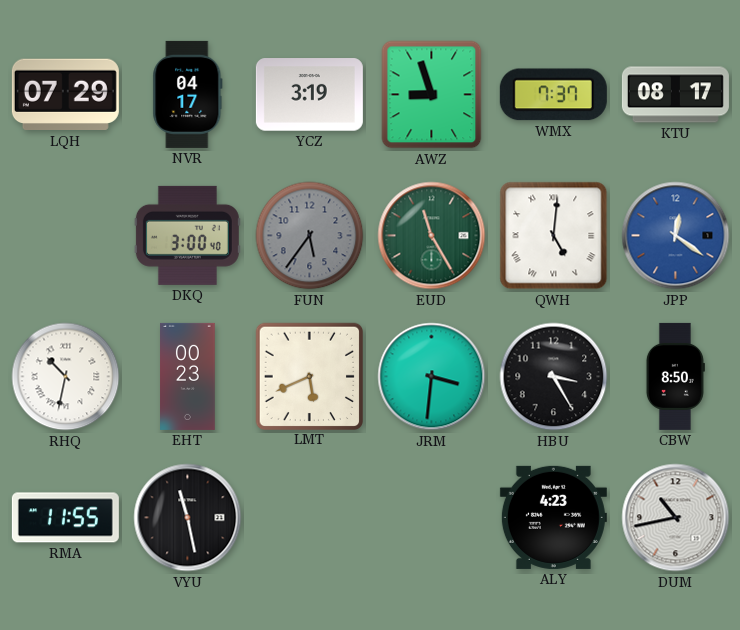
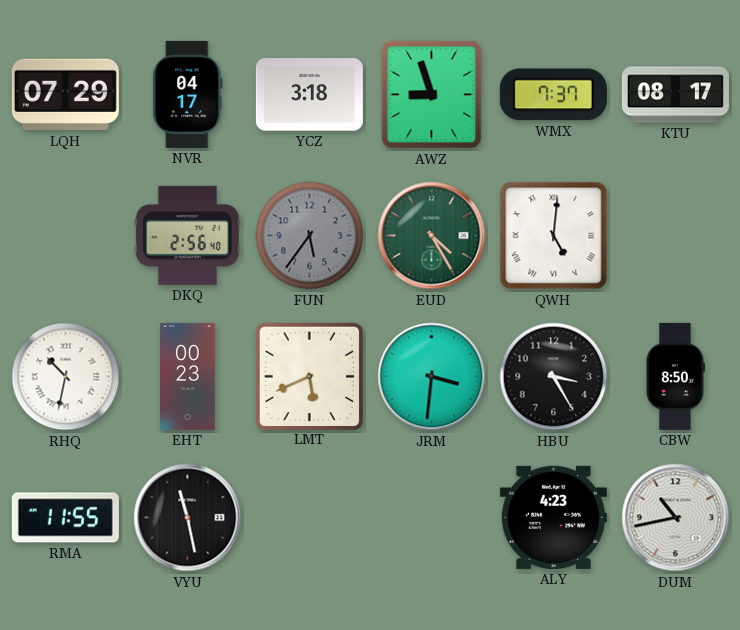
YCZ: 3:19 -> 3:18 (309, 95)
DKQ: 3:00 -> 2:56 (187, 235)
EUD: 11:25 -> 4:25 (432, 236)
JPP: 12:21 -> none (676, 236)
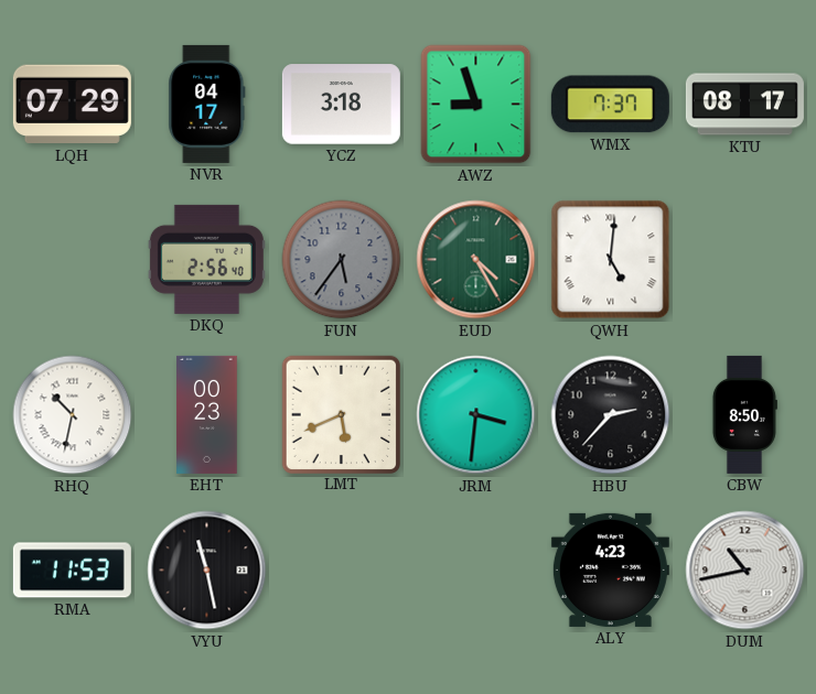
HBU: 3:25 -> 2:37 (611, 415)
RMA: 11:55 -> 11:53 (72, 571)
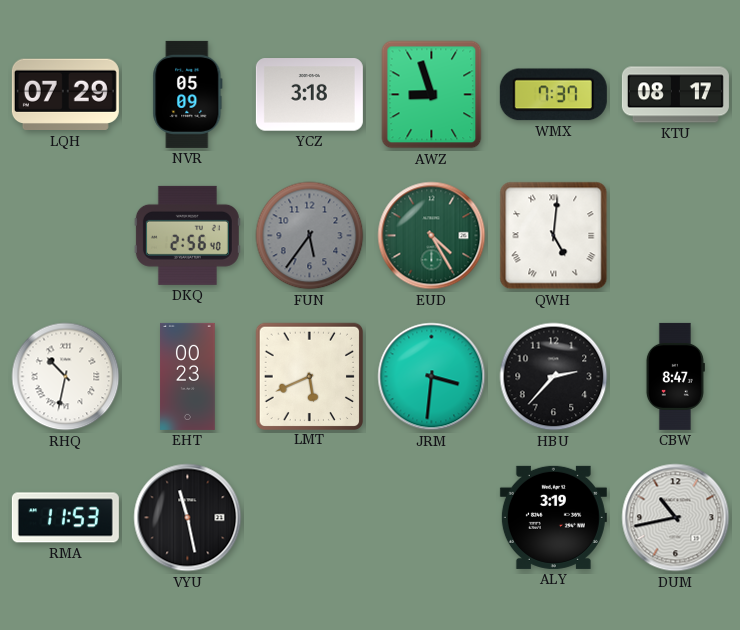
NVR: 04:17 -> 05:09 (188, 94)
CBW: 8:50 -> 8:47 (675, 376)
ALY: 4:23 -> 3:19 (553, 517)
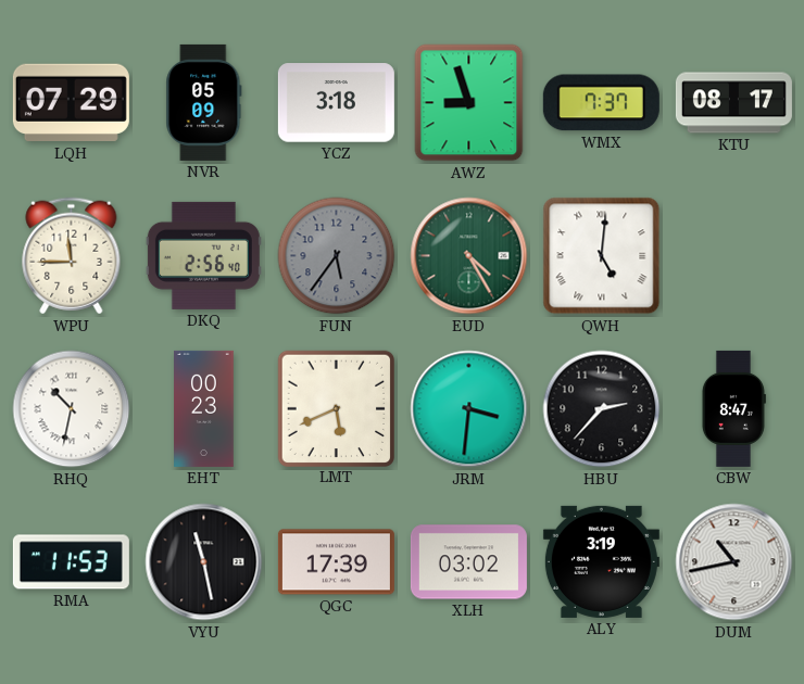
WPU: none -> 11:45 (72, 256)
QGC: none -> 17:39 (336, 562)
XLH: none -> 03:02 (468, 562)
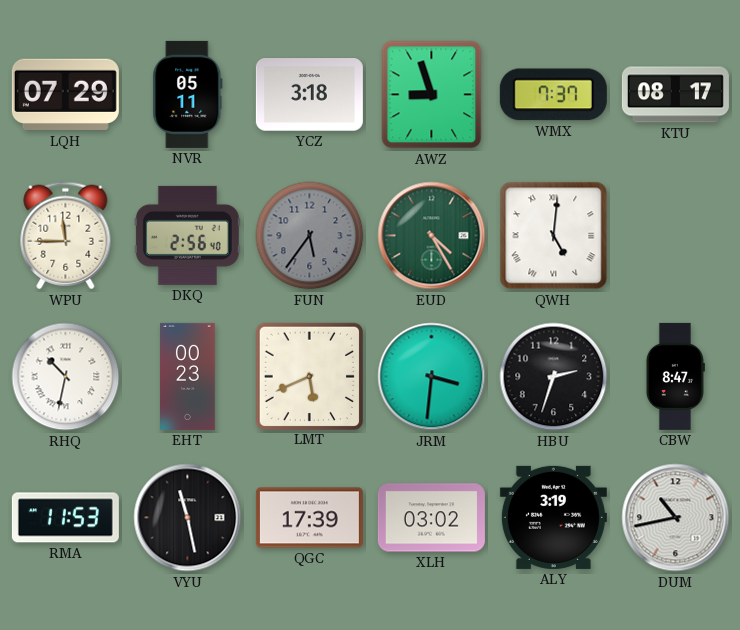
NVR: 05:09 -> 05:11 (188, 94)
HBU: 2:37 -> 2:33 (554, 377)
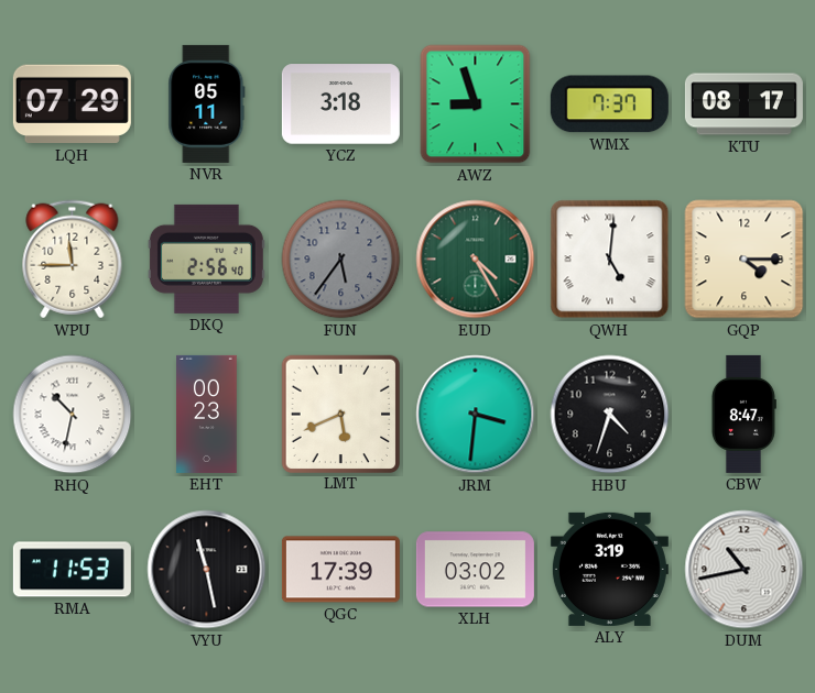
GQP: none -> 4:15 (745, 260)
HBU: 2:33 -> 4:33 (610, 415)
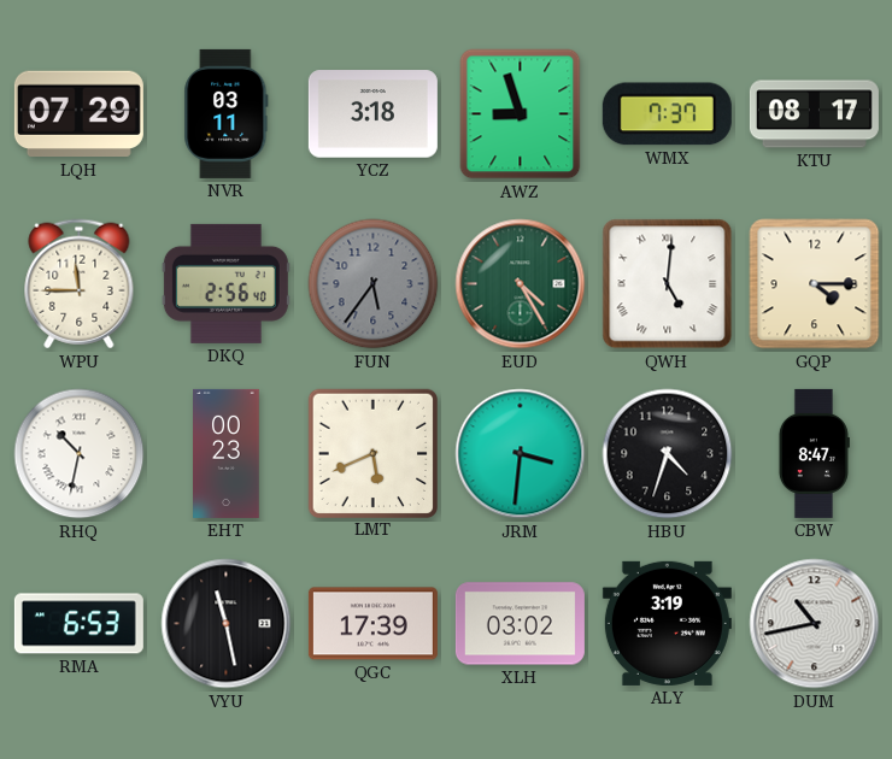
NVR: 05:11 -> 03:11 (227, 113)
RMA: 11:53 -> 6:53 (78, 624)
